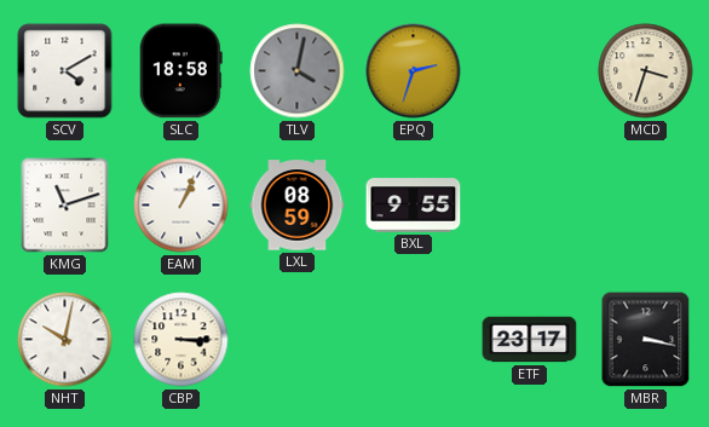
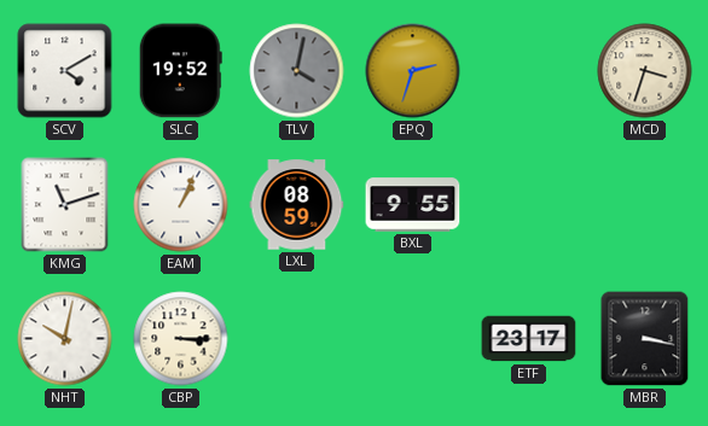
SLC: 18:58 -> 19:52 (180, 71)
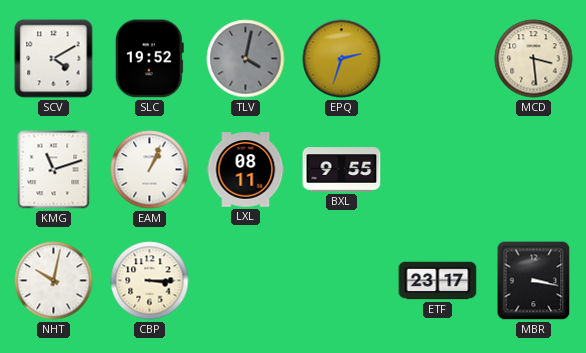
MCD: 3:33 -> 3:29 (534, 59)
LXL: 08:59 -> 08:11 (246, 170)
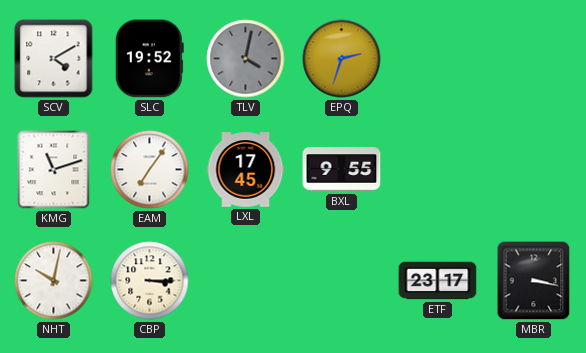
MCD: 3:29 -> none (534, 59)
EAM: 1:04 -> 7:06 (150, 170)
LXL: 08:11 -> 17:45 (246, 170)
